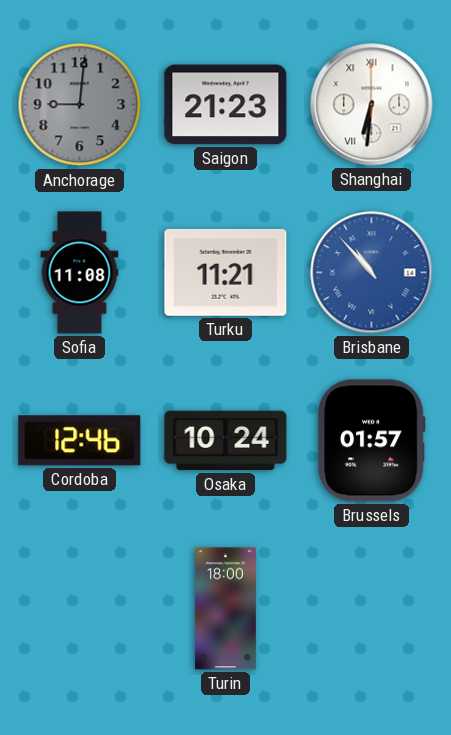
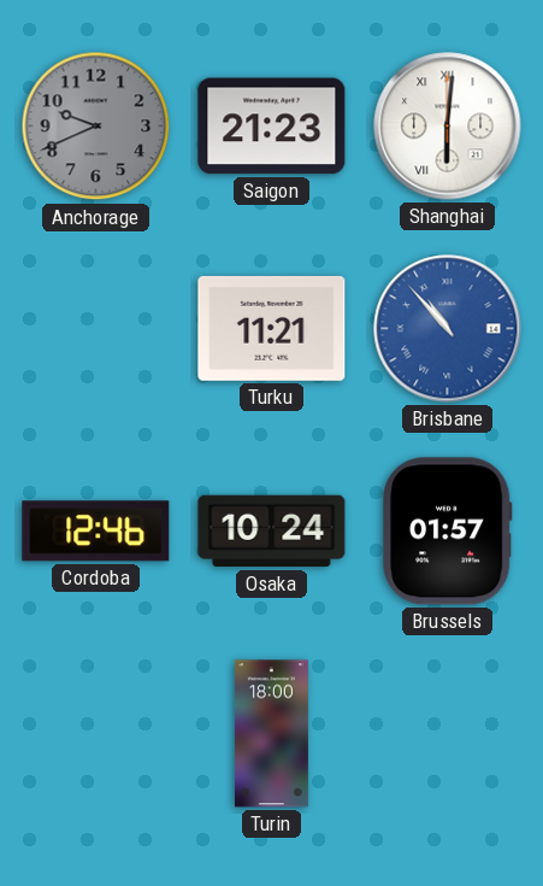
Anchorage: 9:01 -> 9:41 (96, 127)
Shanghai: 6:31 -> 6:01 (448, 127)
Sofia: 11:08 -> none (80, 273)
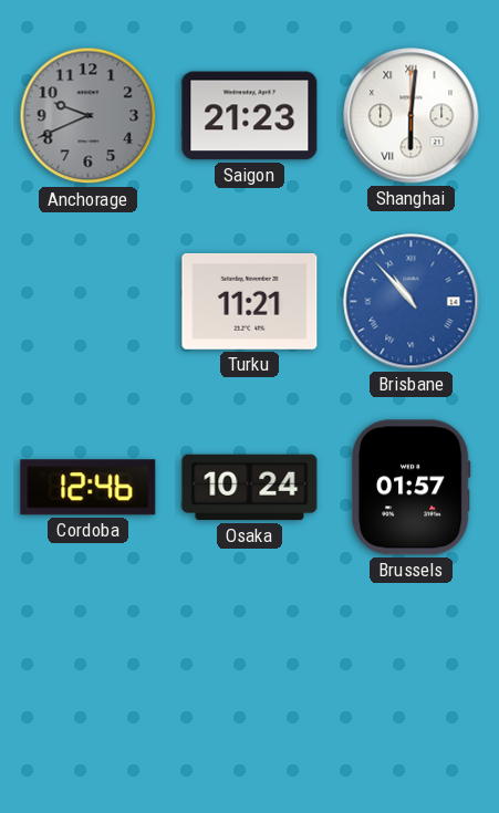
Turin: 18:00 -> none (271, 734)
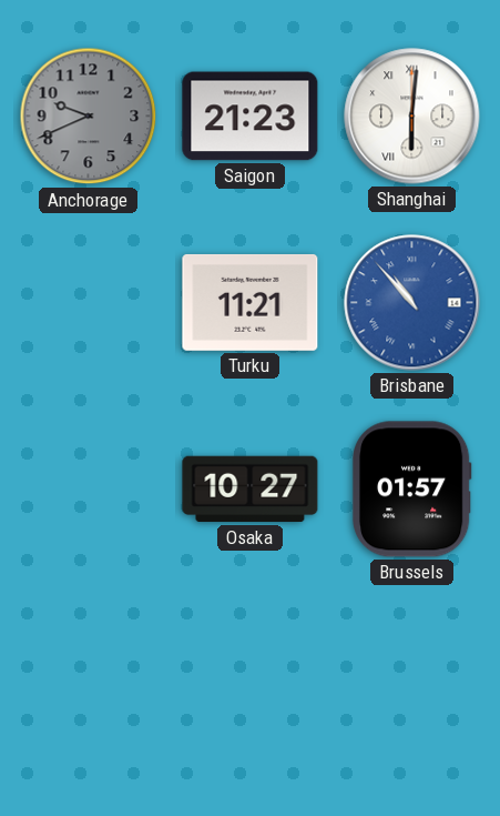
Cordoba: 12:46 -> none (89, 488)
Osaka: 10:24 -> 10:27 (251, 490)
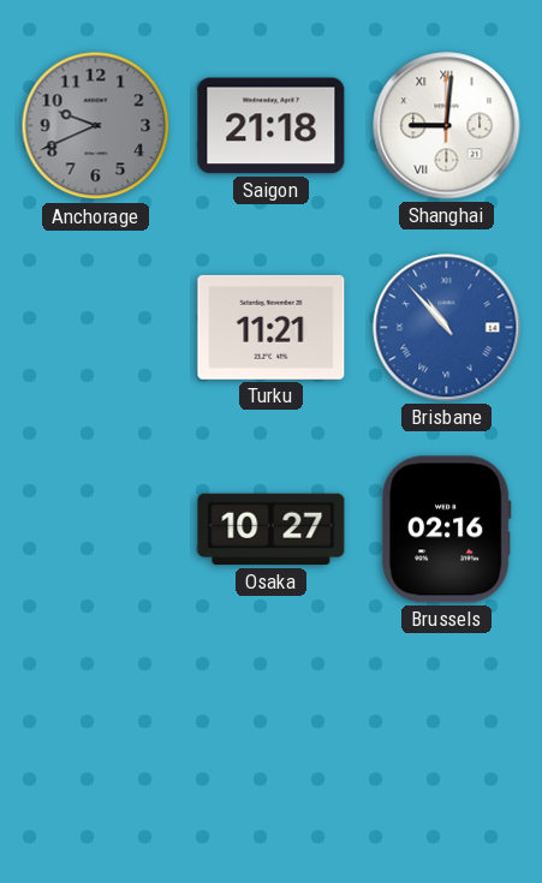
Saigon: 21:23 -> 21:18 (272, 126)
Shanghai: 6:01 -> 9:01 (447, 126)
Brussels: 01:57 -> 02:16 (446, 530)
